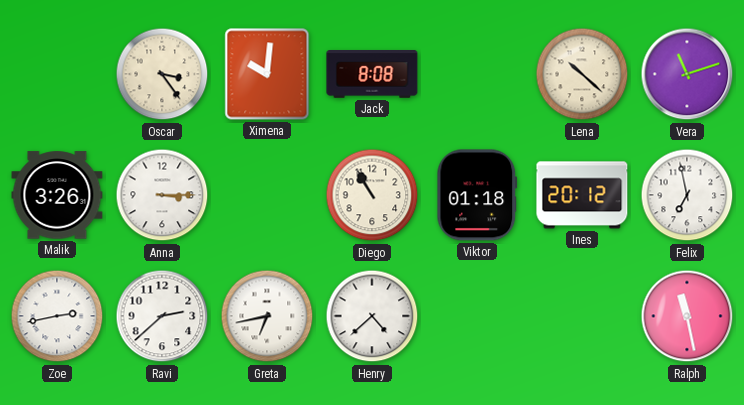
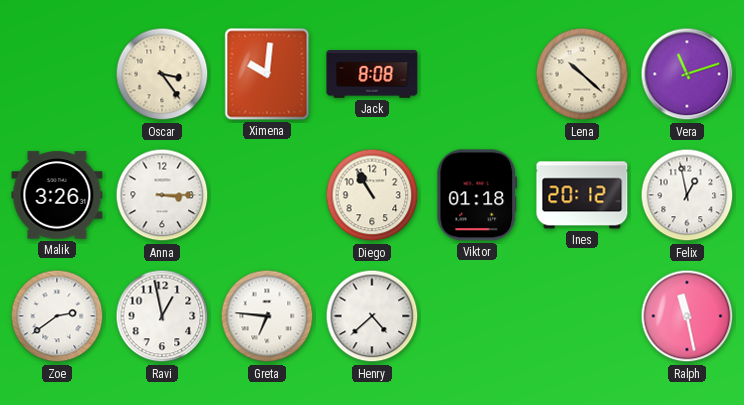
Felix: 6:58 -> 12:58 (687, 195)
Zoe: 2:43 -> 2:39 (57, 316)
Ravi: 2:38 -> 12:58 (162, 316)
Greta: 6:43 -> 6:46 (267, 316)
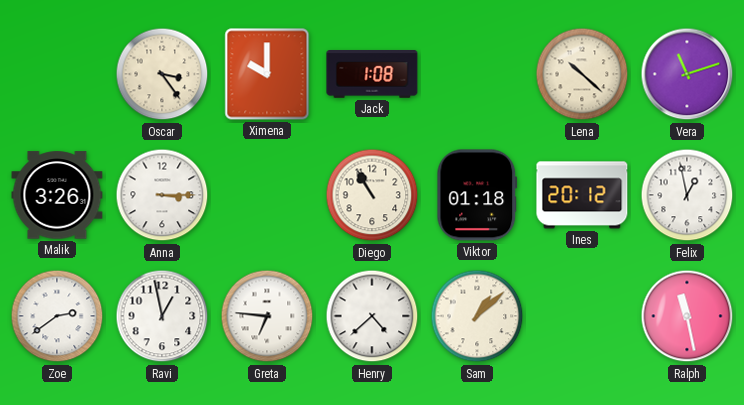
Ximena: 10:01 -> 10:00 (267, 74)
Jack: 8:08 -> 1:08 (372, 74)
Sam: none -> 1:08 (477, 316)
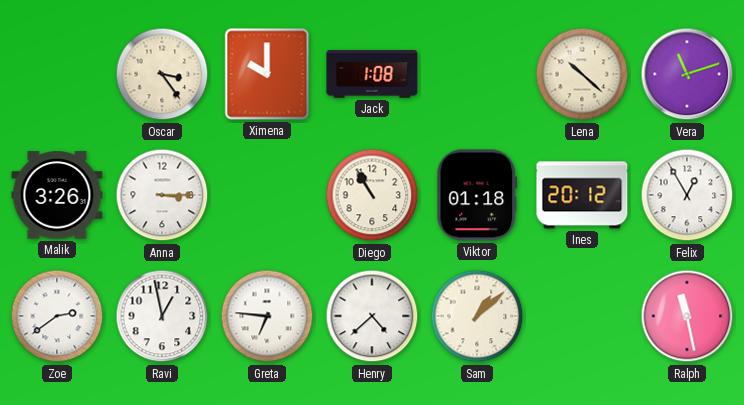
Felix: 12:58 -> 12:55 (687, 195)
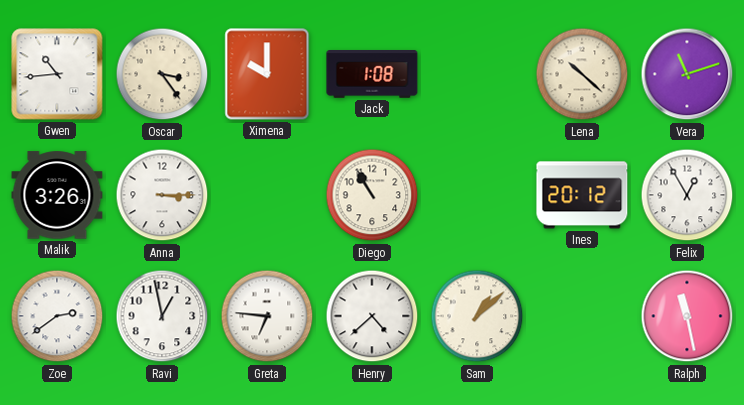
Gwen: none -> 10:44 (57, 74)
Viktor: 01:18 -> none (477, 195)
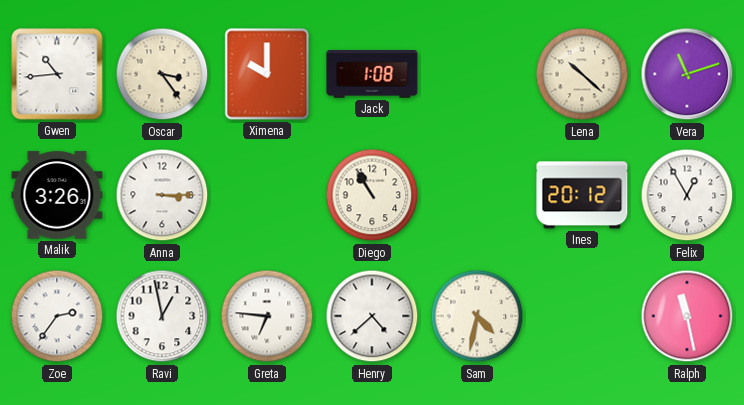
Zoe: 2:39 -> 2:36 (57, 316)
Sam: 1:08 -> 4:32 (477, 316)
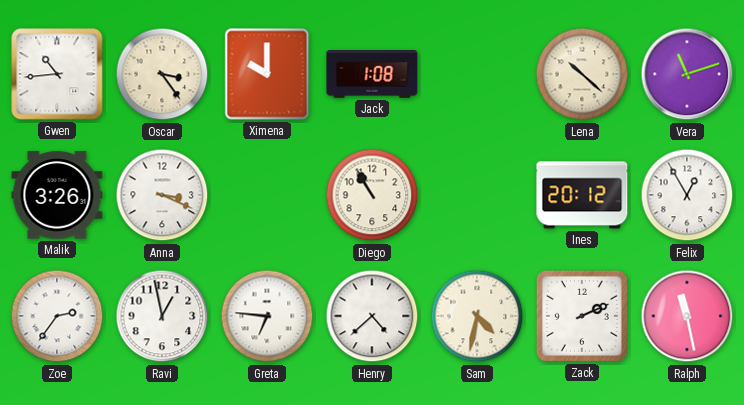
Anna: 3:15 -> 3:19 (162, 195)
Zack: none -> 2:11 (582, 316)
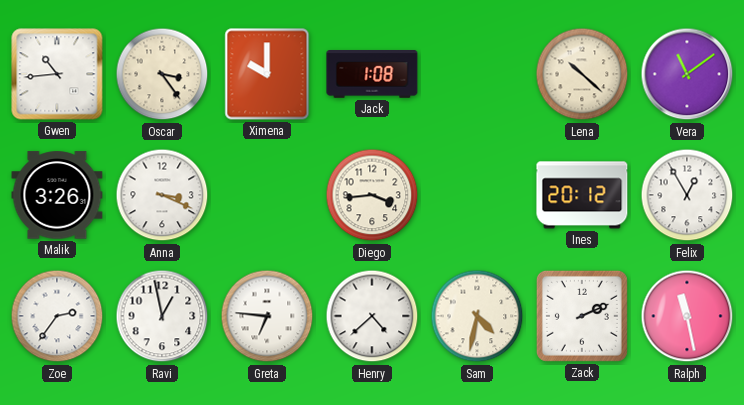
Vera: 11:12 -> 11:09 (687, 74)
Diego: 10:55 -> 3:44 (372, 195)
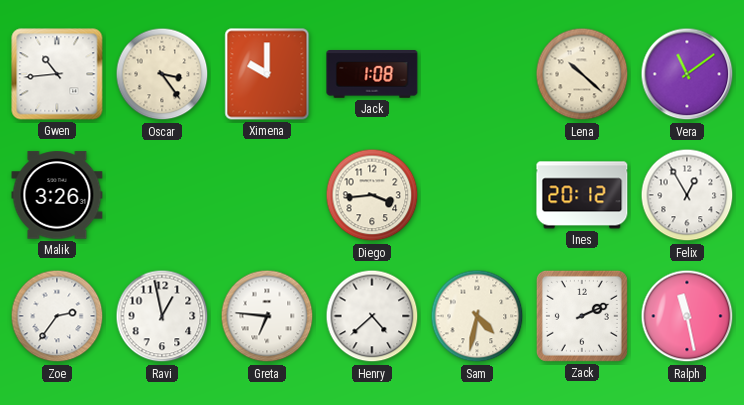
Anna: 3:19 -> none (162, 195)
